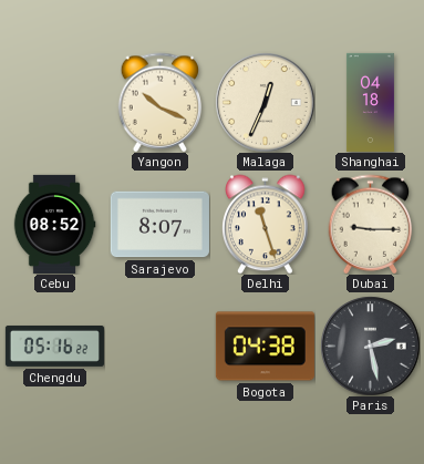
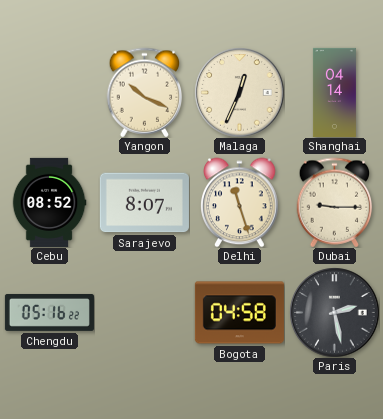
Shanghai: 04:18 -> 04:14 (334, 92)
Bogota: 04:38 -> 04:58 (239, 313)
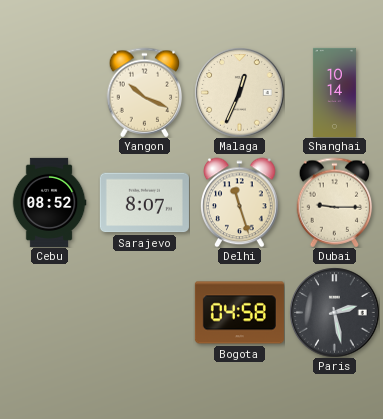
Shanghai: 04:14 -> 10:14 (334, 92)
Chengdu: 05:16 -> none (49, 312)
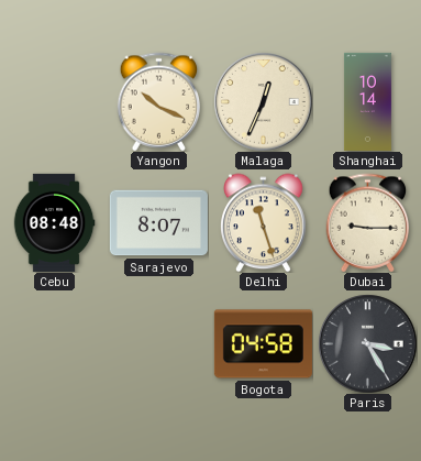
Cebu: 08:52 -> 08:48 (54, 222)
Paris: 2:28 -> 3:25 (367, 343)
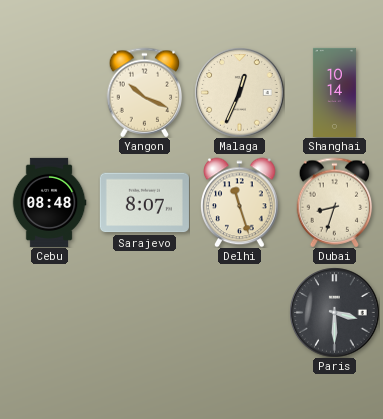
Dubai: 9:15 -> 8:33 (335, 202)
Bogota: 04:58 -> none (263, 344)
Paris: 3:25 -> 3:30 (334, 312)
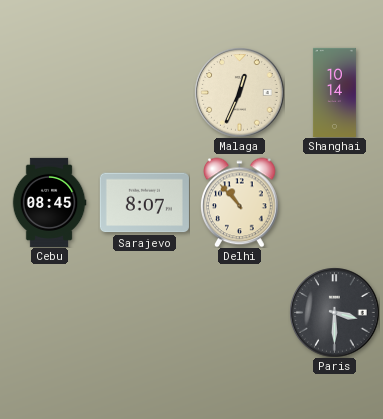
Yangon: 10:19 -> none (145, 92)
Cebu: 08:48 -> 08:45 (49, 202)
Delhi: 11:27 -> 10:53 (240, 202)
Dubai: 8:33 -> none (335, 202)
